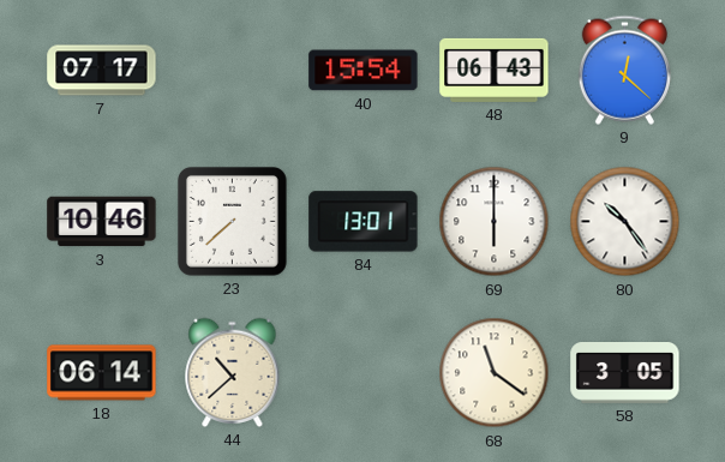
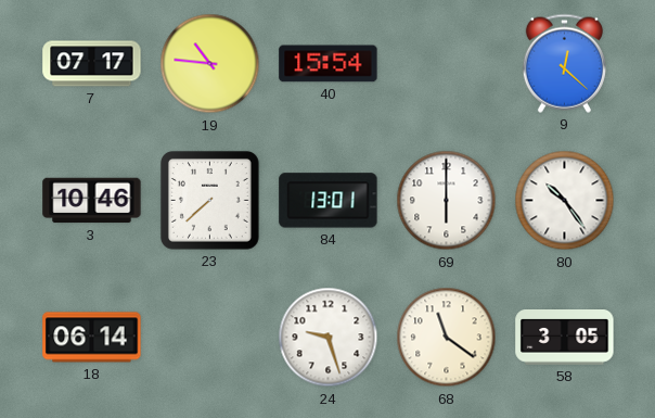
19: none -> 10:46 (210, 64)
48: 06:43 -> none (495, 70)
44: 10:38 -> none (233, 372)
24: none -> 9:27 (329, 338)
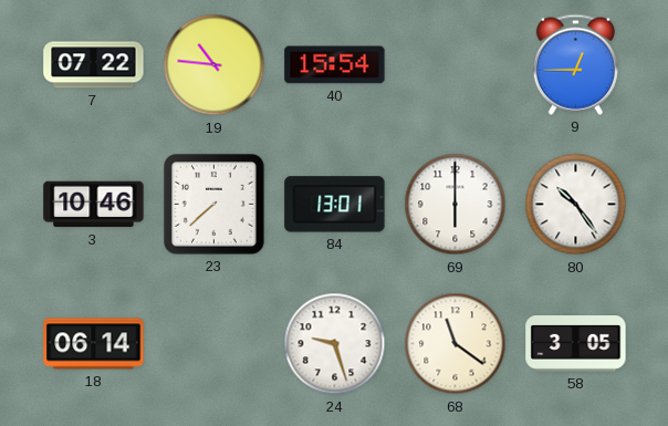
7: 07:17 -> 07:22 (94, 65)
9: 12:22 -> 12:45 (575, 64)
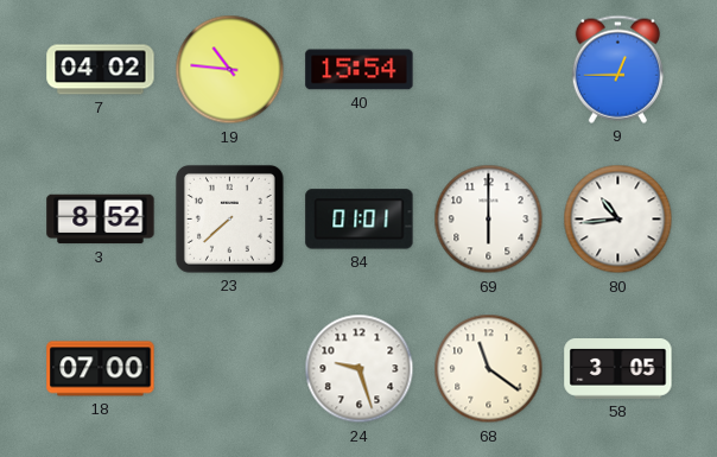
7: 07:22 -> 04:02 (101, 70)
3: 10:46 -> 8:52 (101, 220)
84: 13:01 -> 01:01 (360, 220)
80: 10:24 -> 10:44 (618, 220)
18: 06:14 -> 07:00 (101, 369)
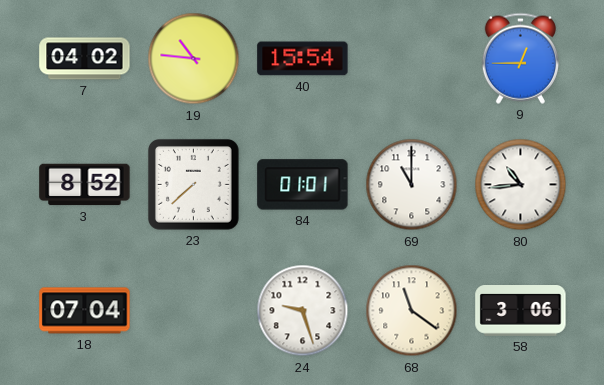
69: 6:00 -> 11:00 (412, 185)
18: 07:00 -> 07:04 (85, 311)
58: 3:05 -> 3:06 (521, 311)
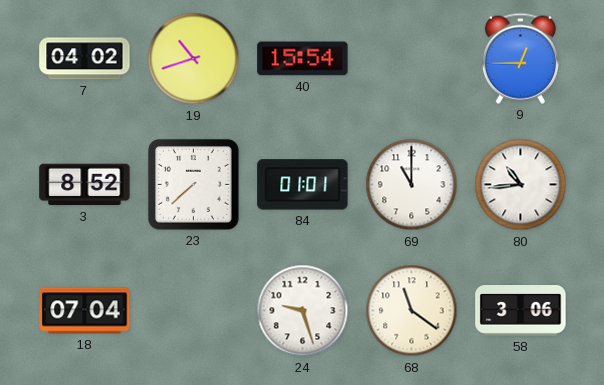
19: 10:46 -> 10:42 (194, 59)
